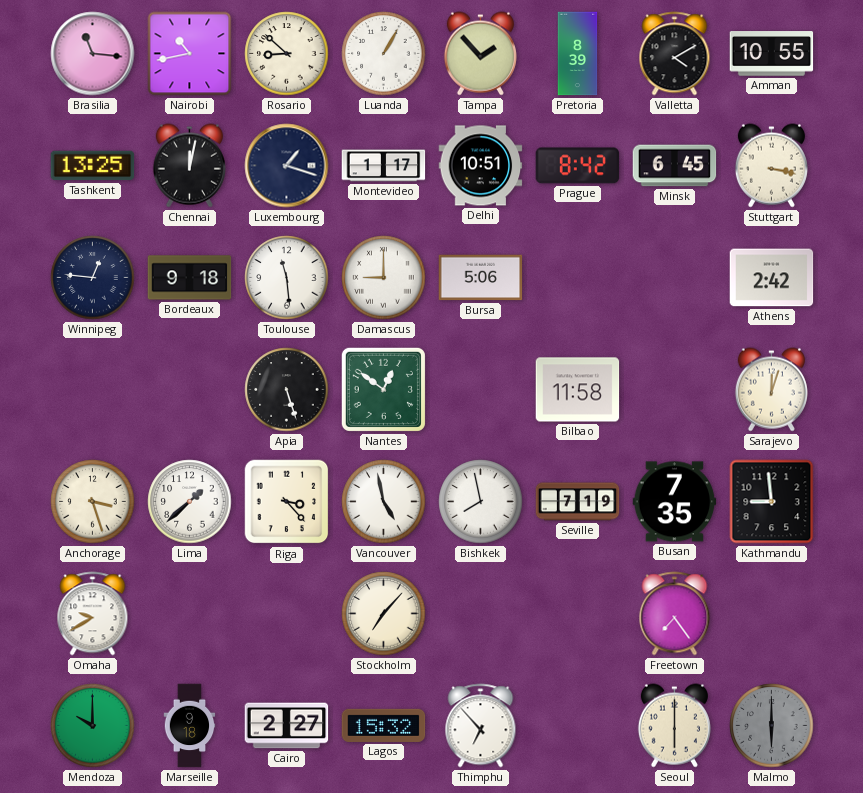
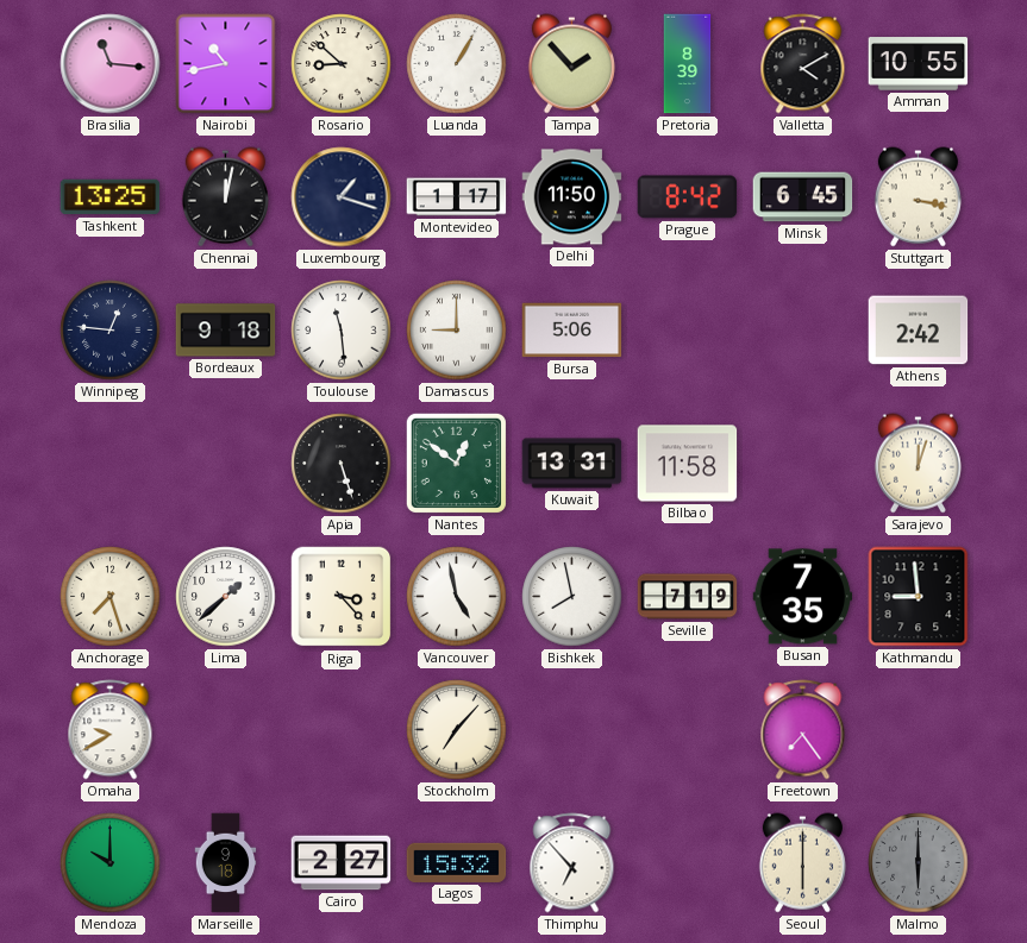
Delhi: 10:51 -> 11:50 (572, 197)
Kuwait: none -> 13:31 (572, 464)
Anchorage: 3:27 -> 7:27 (111, 597)
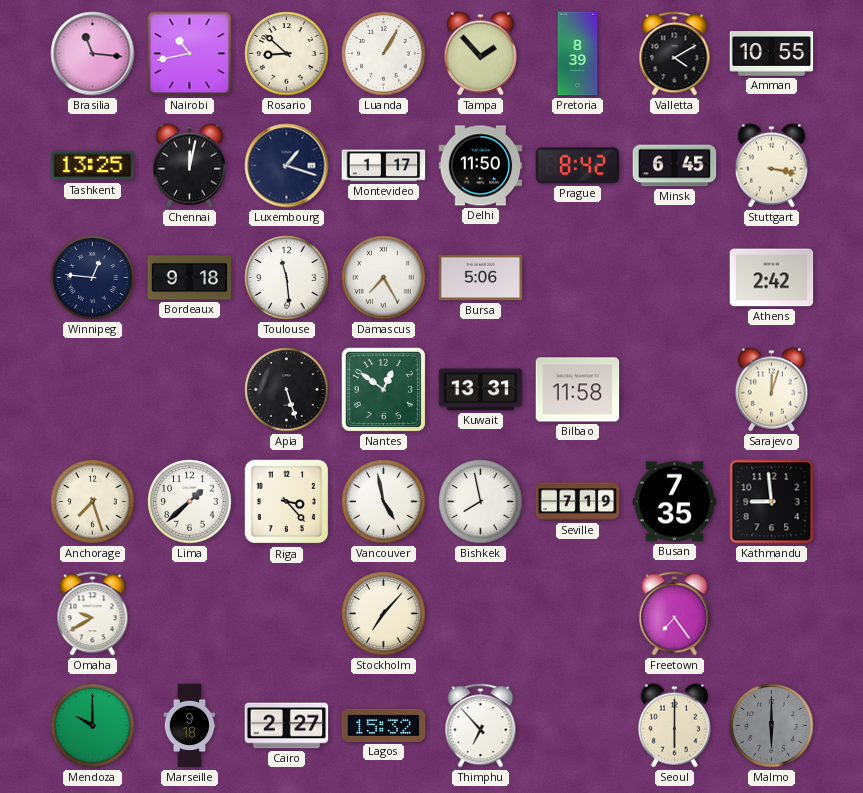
Damascus: 9:00 -> 7:25 (384, 278)
